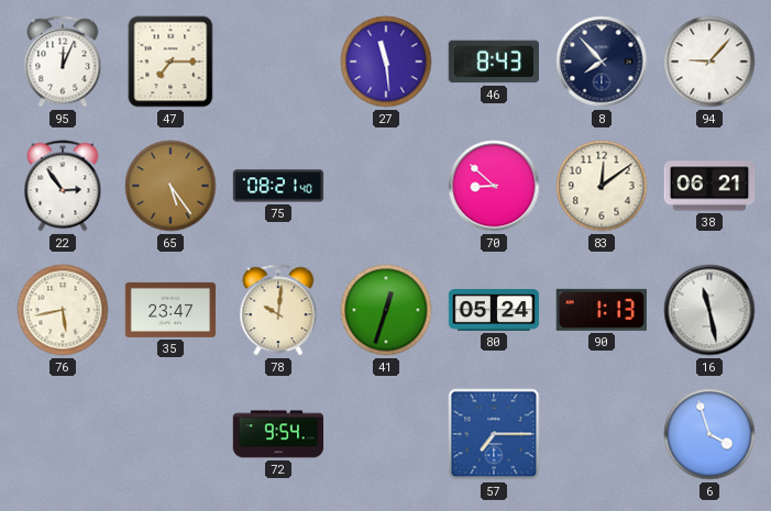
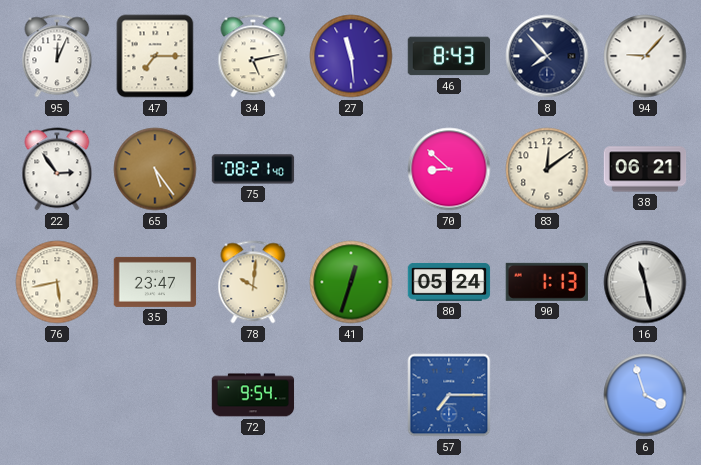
34: none -> 5:13 (253, 56)
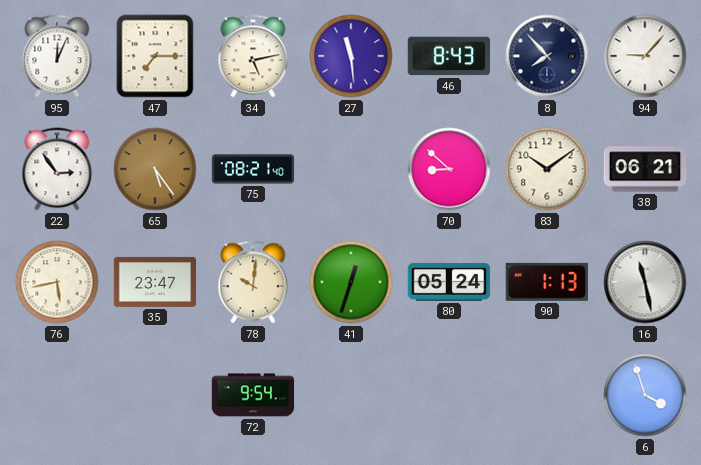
83: 12:09 -> 10:09 (547, 169)
57: 7:15 -> none (449, 395)
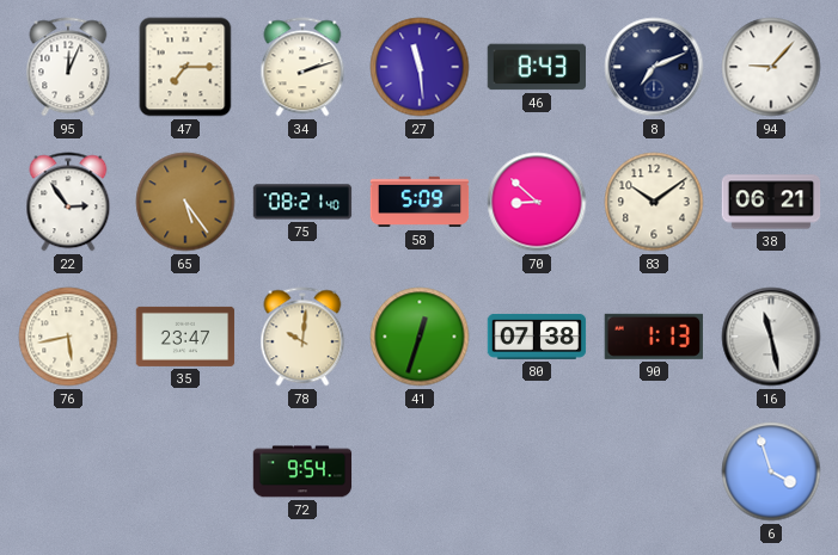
34: 5:13 -> 2:12 (302, 67)
8: 7:53 -> 7:11 (654, 67)
58: none -> 5:09 (420, 202)
80: 05:24 -> 07:38 (537, 337)
